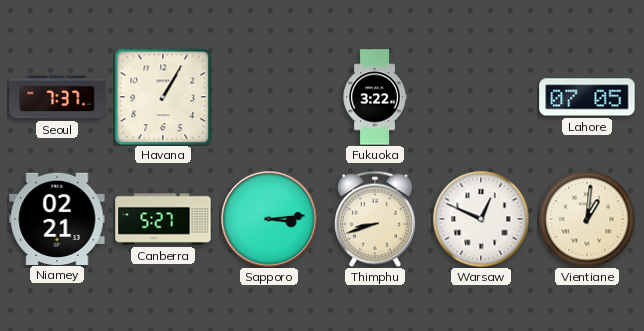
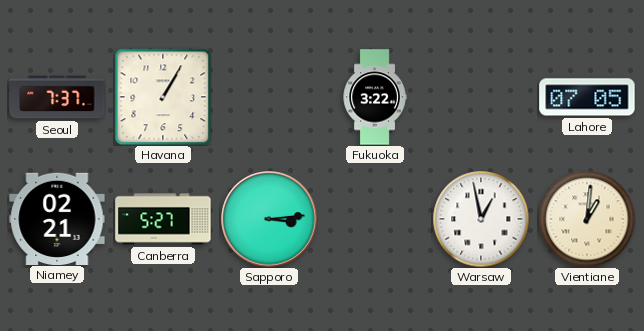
Thimphu: 8:42 -> none (376, 219)
Warsaw: 12:49 -> 12:58 (481, 219)
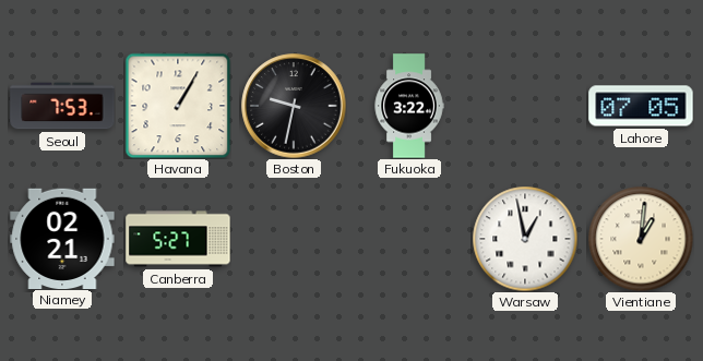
Seoul: 7:37 -> 7:53 (62, 106)
Boston: none -> 9:32 (294, 106)
Sapporo: 3:14 -> none (269, 219)
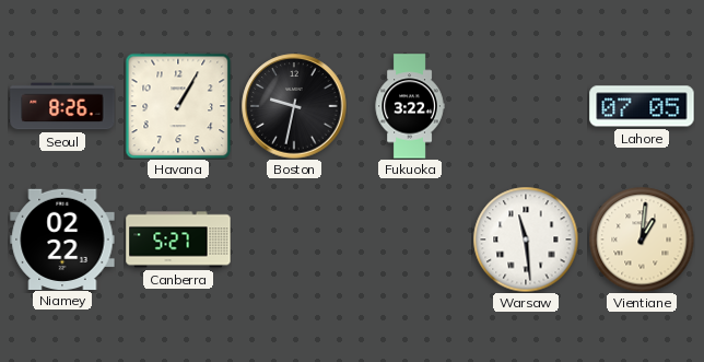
Seoul: 7:53 -> 8:26 (62, 106)
Niamey: 02:21 -> 02:22 (62, 238)
Warsaw: 12:58 -> 11:29 (526, 240)
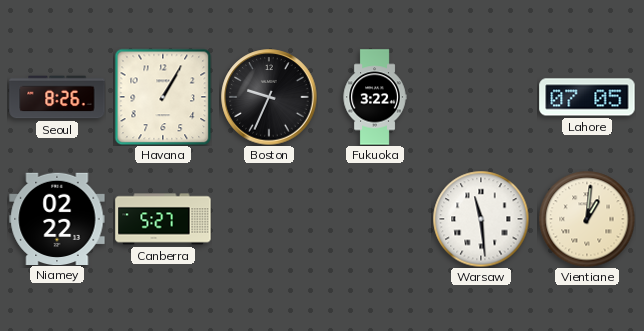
Boston: 9:32 -> 9:34 (269, 97)
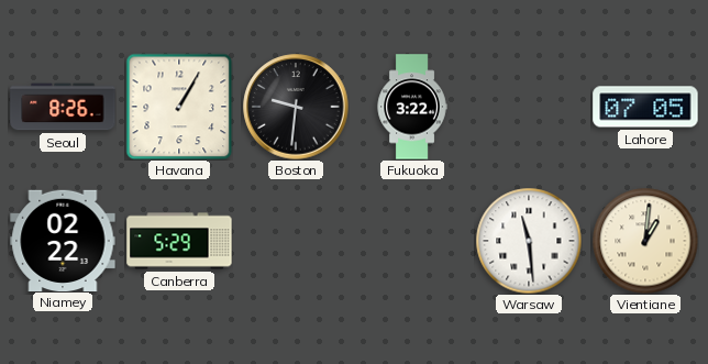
Boston: 9:34 -> 9:31 (296, 107)
Canberra: 5:27 -> 5:29 (179, 241)
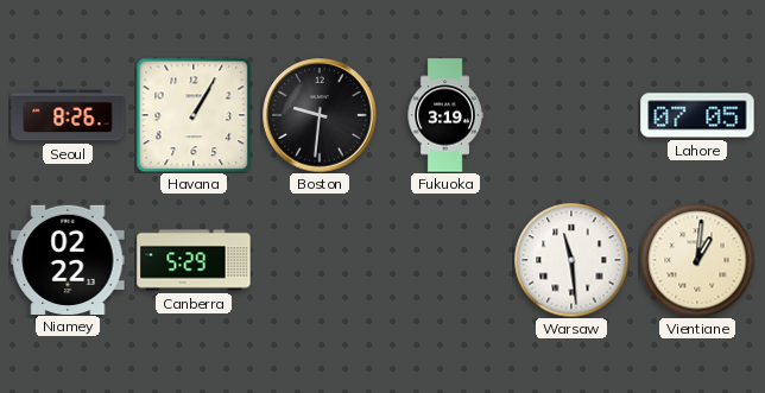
Fukuoka: 3:22 -> 3:19 (445, 115)
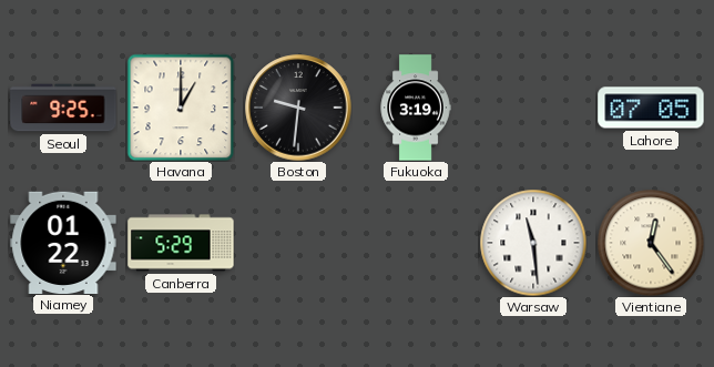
Seoul: 8:26 -> 9:25 (63, 108)
Havana: 1:05 -> 1:00 (181, 108)
Niamey: 02:22 -> 01:22 (63, 242)
Vientiane: 1:01 -> 12:24 (651, 243)
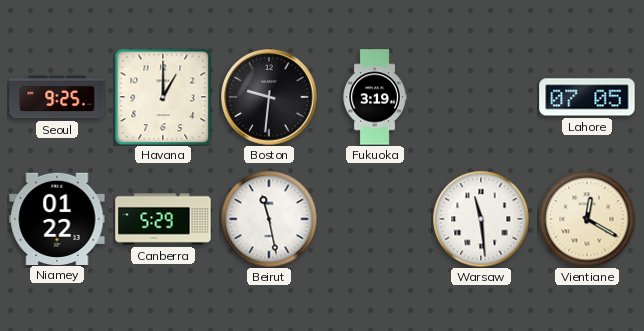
Beirut: none -> 11:28 (269, 219)
Vientiane: 12:24 -> 12:20 (587, 219)
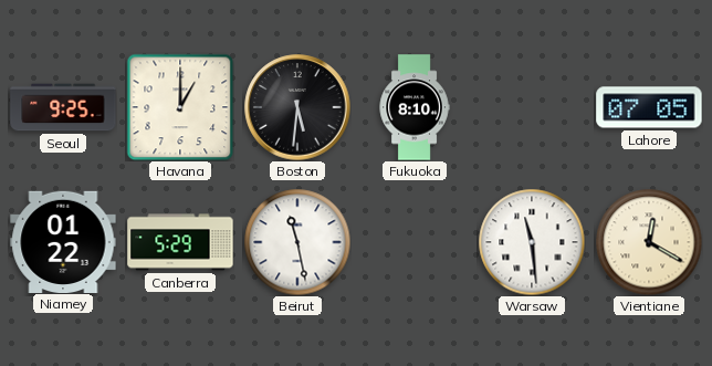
Boston: 9:31 -> 5:31 (297, 107)
Fukuoka: 3:19 -> 8:10 (415, 107)
